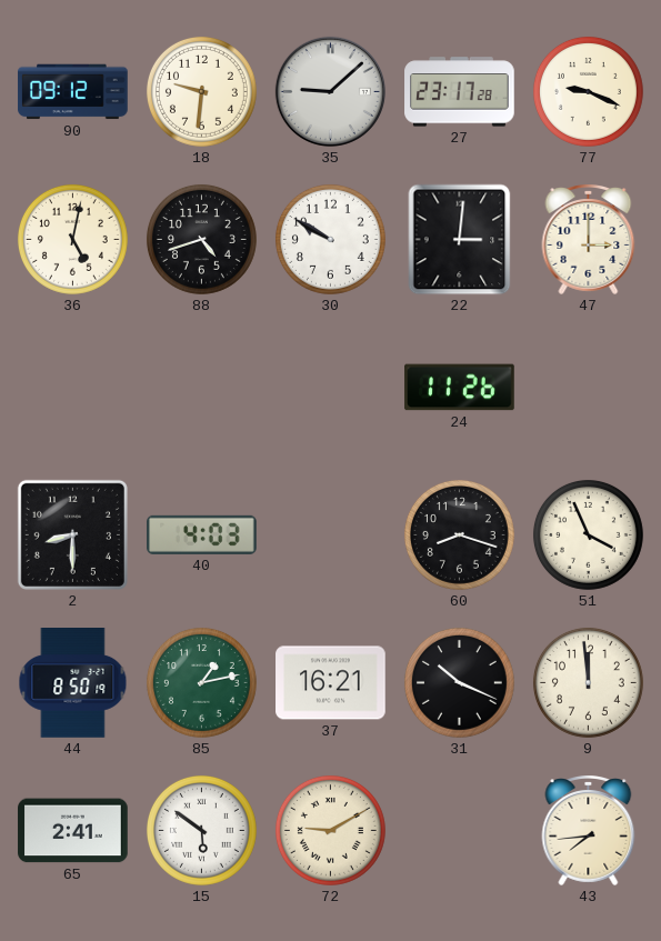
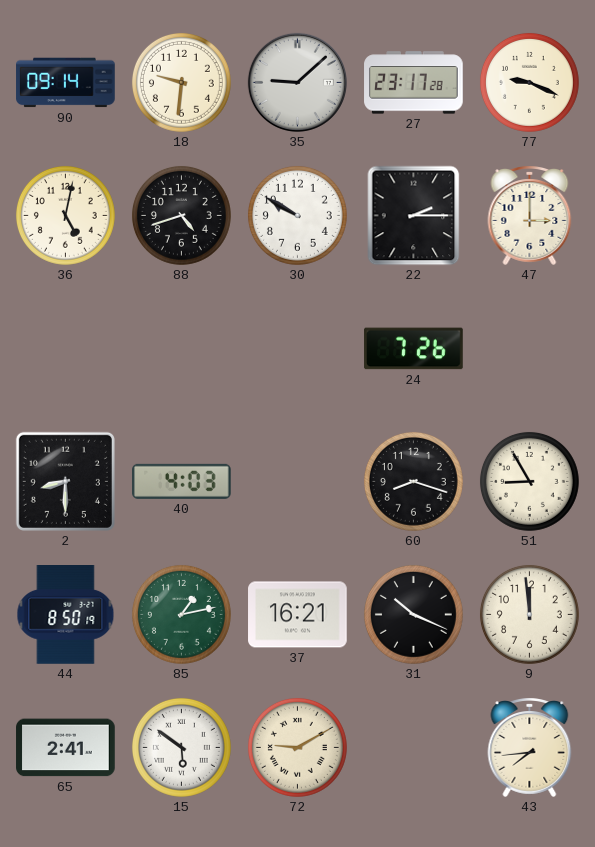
90: 09:12 -> 09:14 (66, 83)
22: 3:01 -> 2:15 (414, 216)
24: 11:26 -> 7:26 (414, 349)
51: 3:56 -> 8:55 (529, 481)
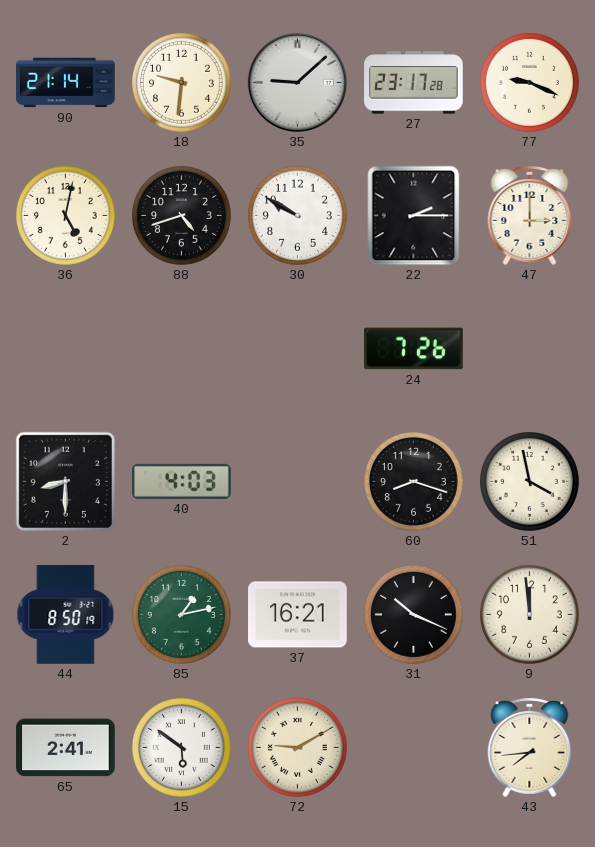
90: 09:14 -> 21:14 (66, 83)
51: 8:55 -> 3:58 (529, 481)
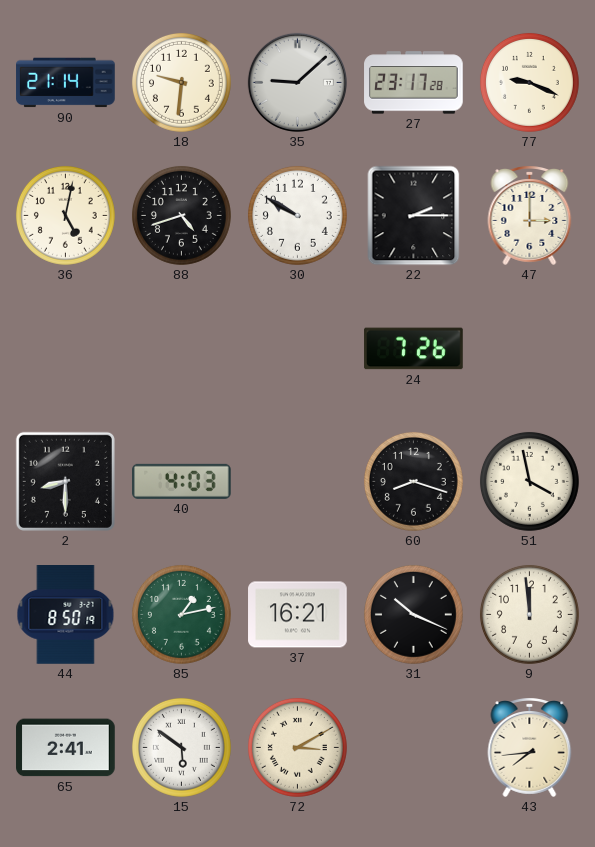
72: 9:10 -> 3:10 (297, 747)
